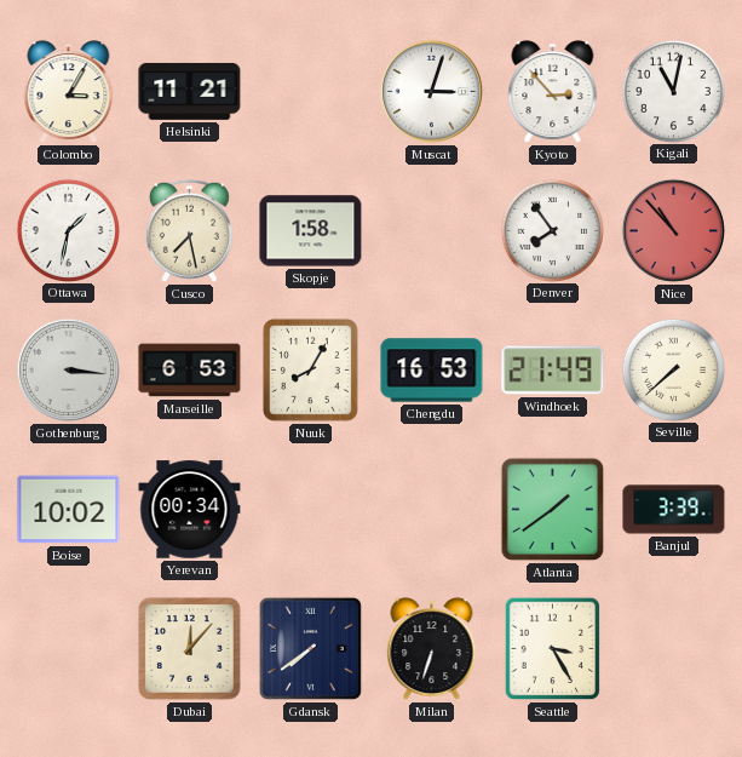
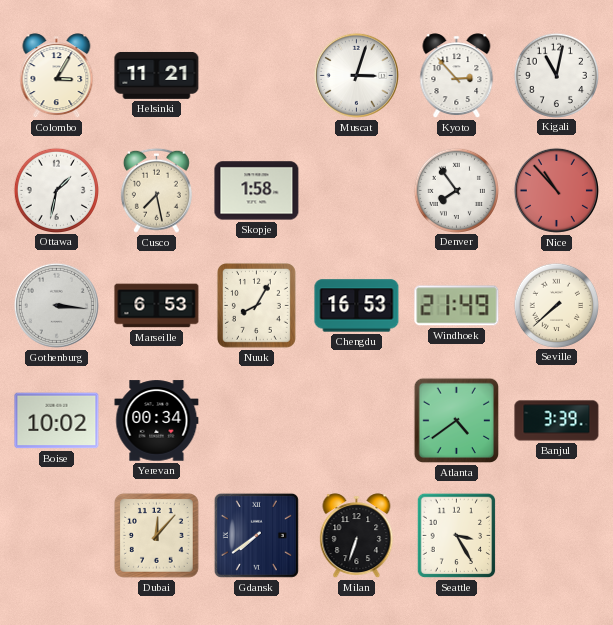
Atlanta: 1:39 -> 4:39 (457, 421)
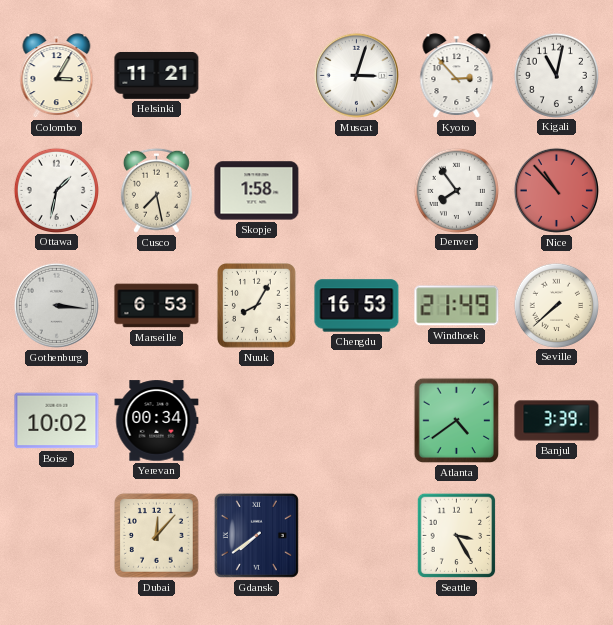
Milan: 6:33 -> none (357, 536)
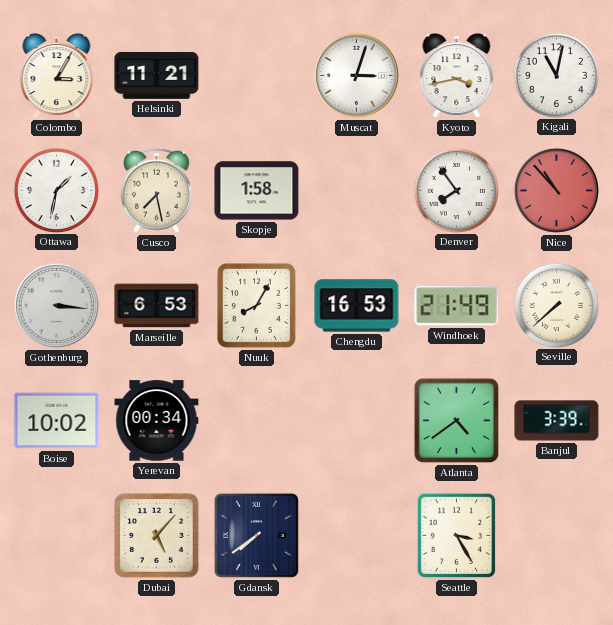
Kyoto: 2:53 -> 3:43 (457, 76)
Dubai: 12:07 -> 5:07 (156, 535)
